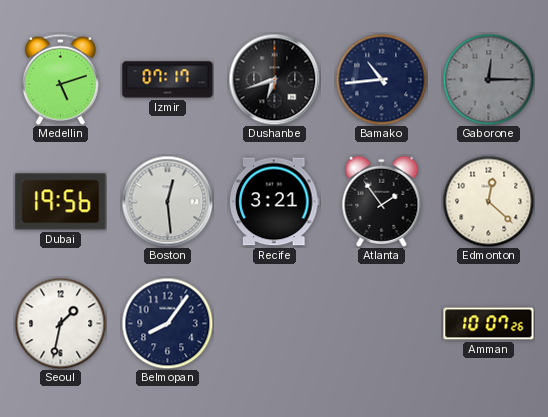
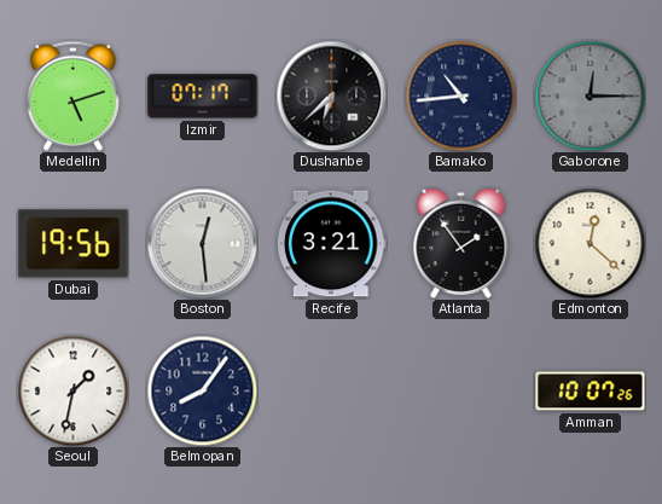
Dushanbe: 6:42 -> 6:38 (331, 95)
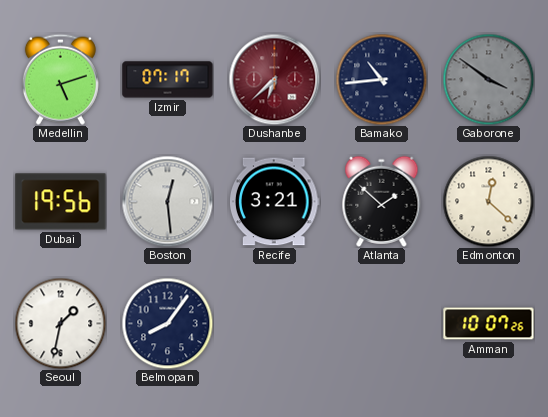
Dushanbe dial: black -> burgundy (274, 79)
Gaborone: 12:15 -> 3:51 (488, 79)
Atlanta: 1:54 -> 1:52 (382, 201)
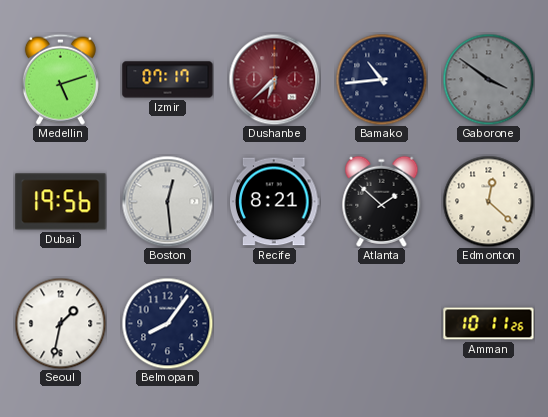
Recife: 3:21 -> 8:21 (275, 202)
Amman: 10:07 -> 10:11 (489, 324)
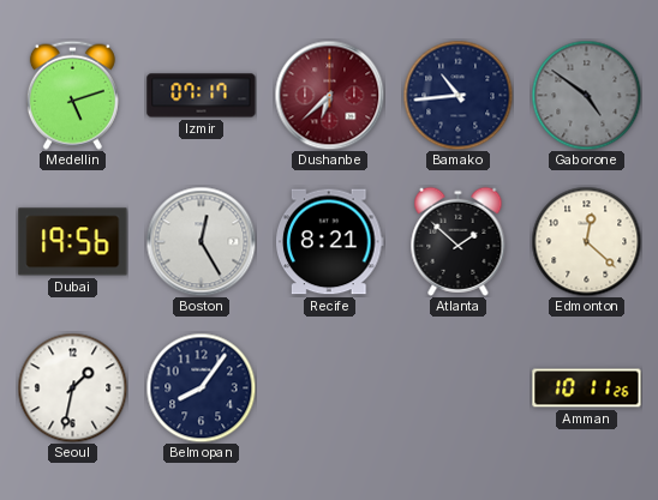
Gaborone: 3:51 -> 4:51 (586, 95)
Boston: 12:29 -> 12:25 (201, 241)
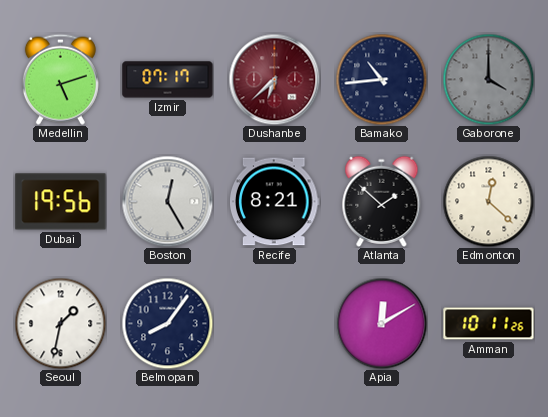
Gaborone: 4:51 -> 4:00 (488, 79)
Apia: none -> 12:10 (381, 323)
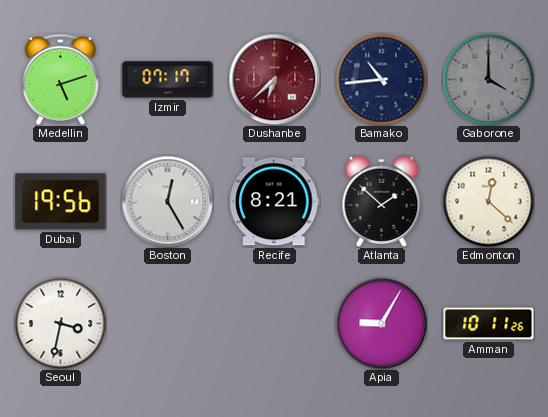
Seoul: 1:32 -> 3:32 (60, 323)
Belmopan: 8:06 -> none (167, 323)
Apia: 12:10 -> 9:05 (381, 323)
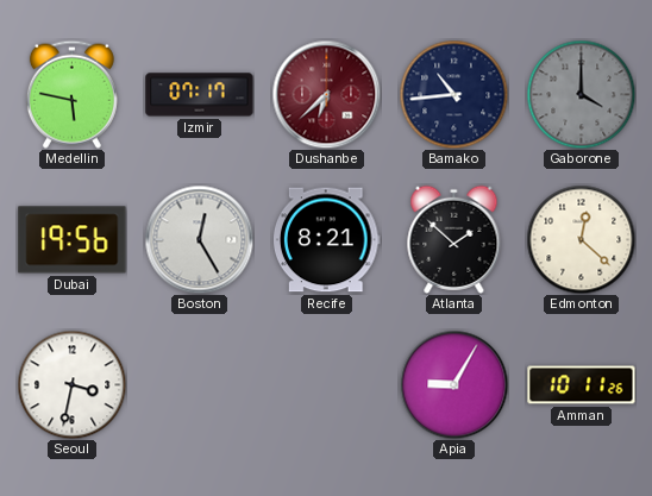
Medellin: 5:12 -> 5:47 (71, 94)
